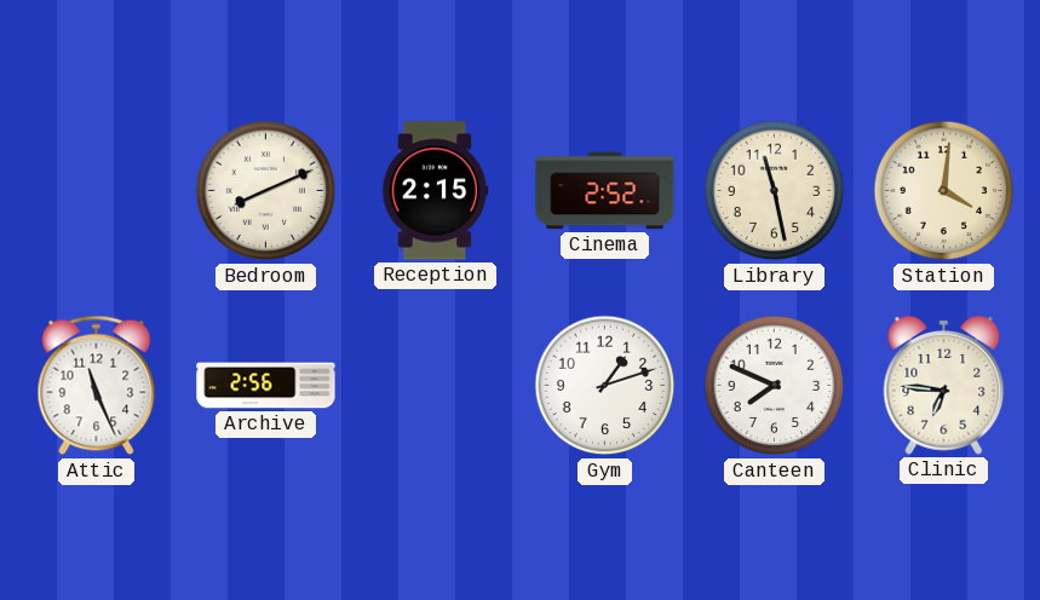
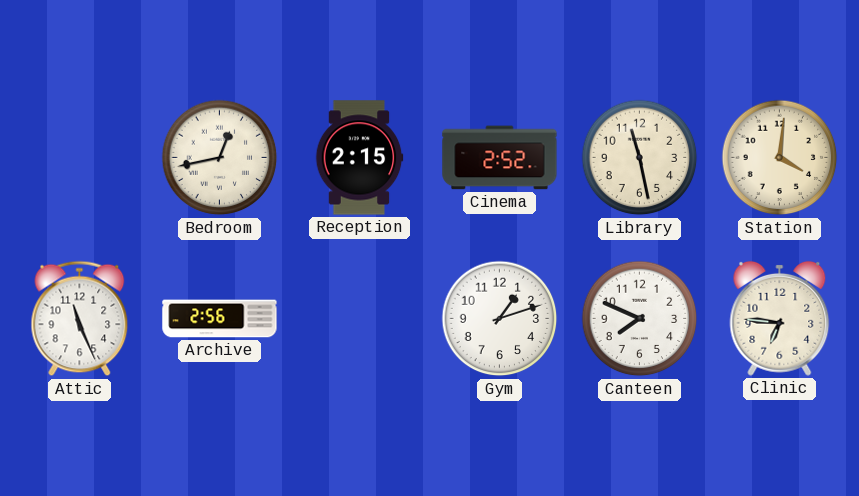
Bedroom: 8:11 -> 12:43 (220, 158)
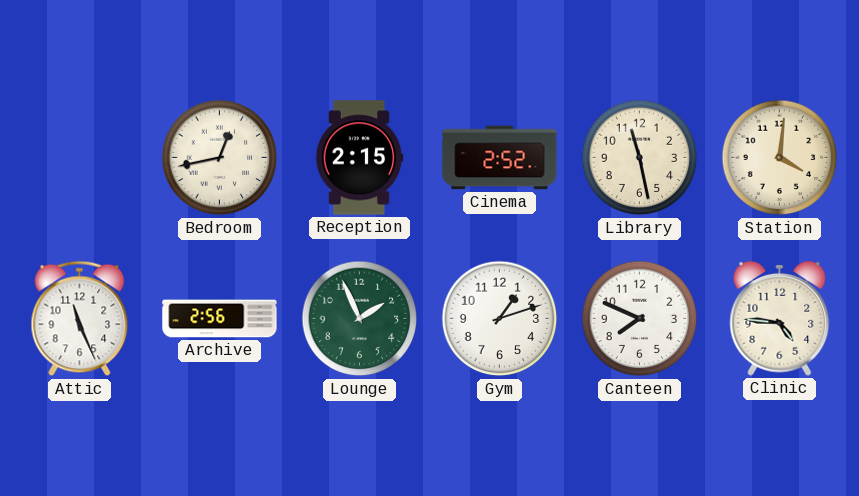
Lounge: none -> 1:56 (360, 319)
Clinic: 6:46 -> 4:46 (780, 318)
